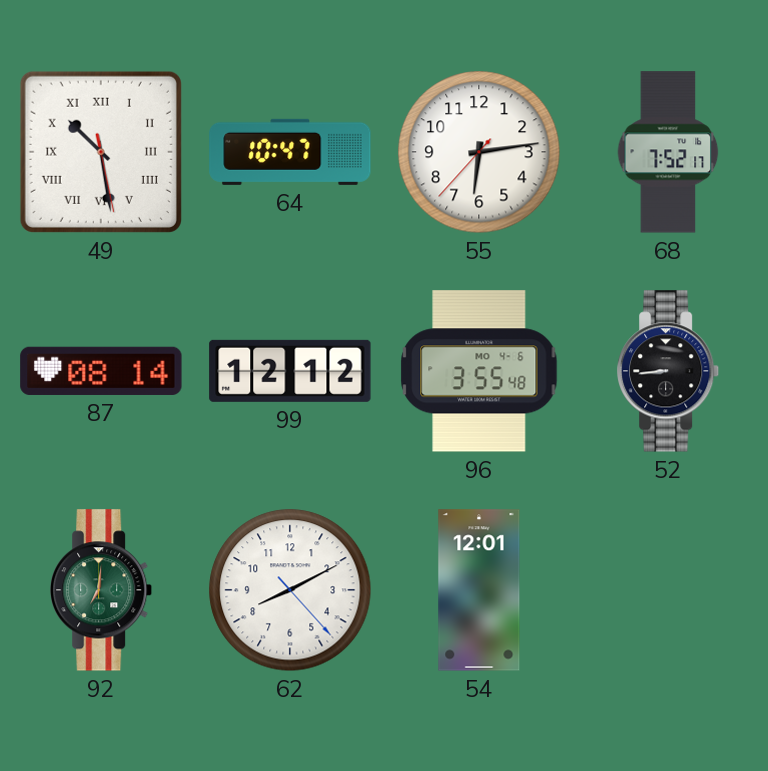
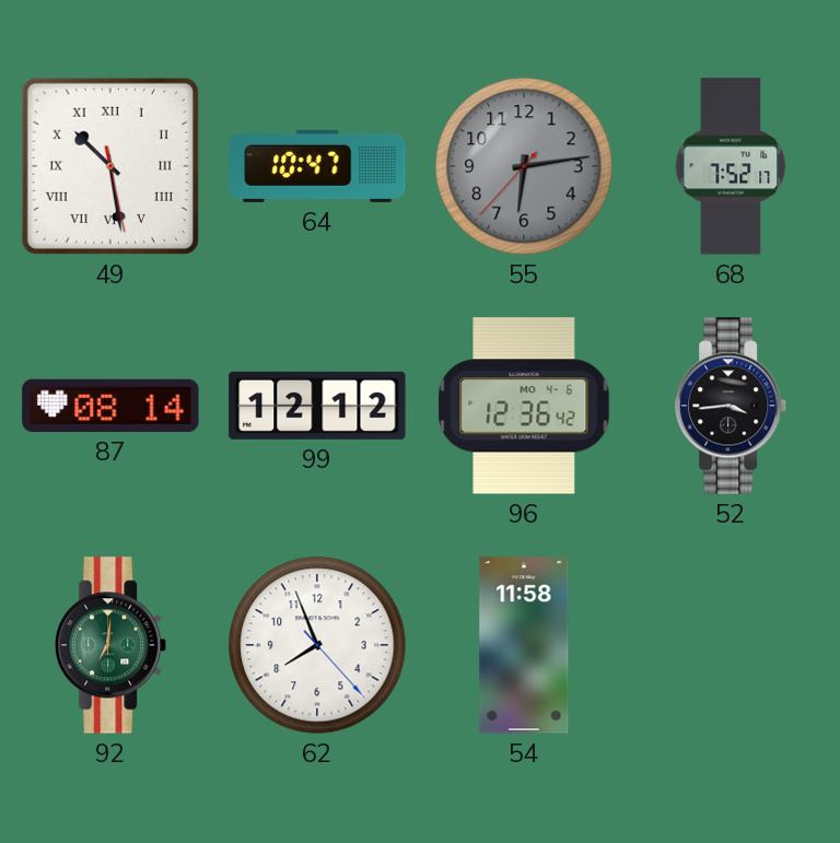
55 dial: white -> grey (524, 166)
96: 3:55 -> 12:36 (524, 406)
52: 8:44 -> 3:44 (732, 406)
62: 8:10 -> 7:56 (317, 645)
54: 12:01 -> 11:58 (524, 645)
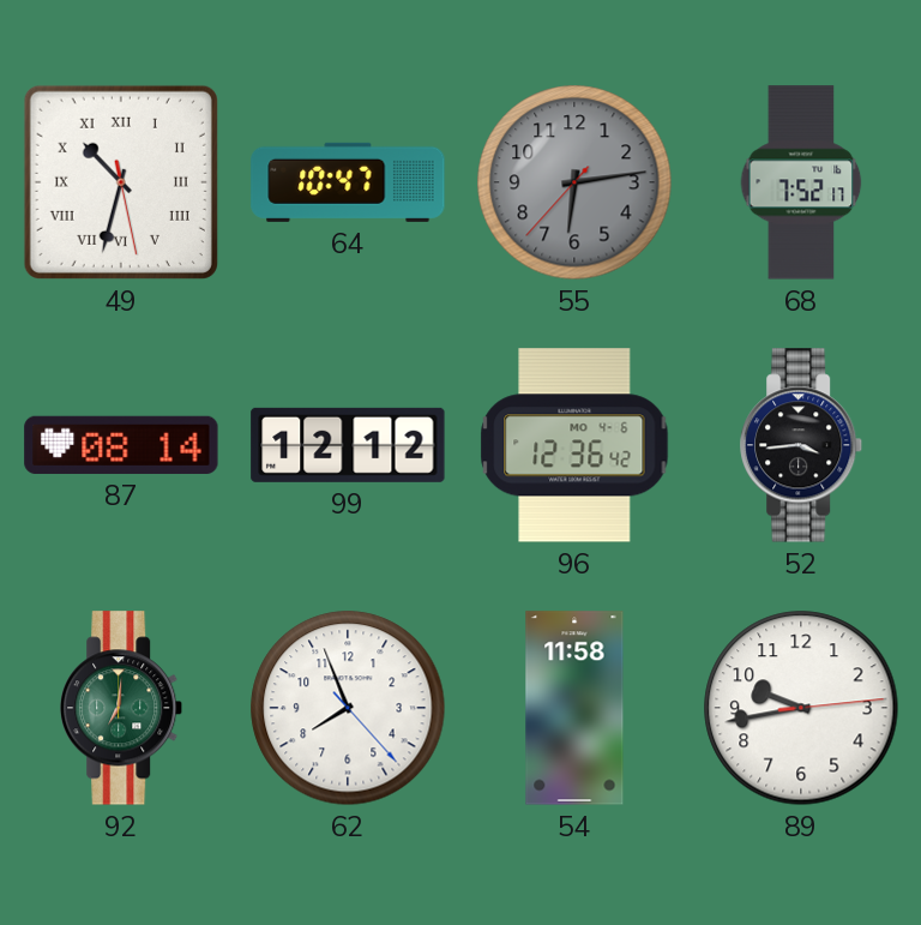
49: 10:28 -> 10:32 (121, 182)
89: none -> 9:43 (801, 708)
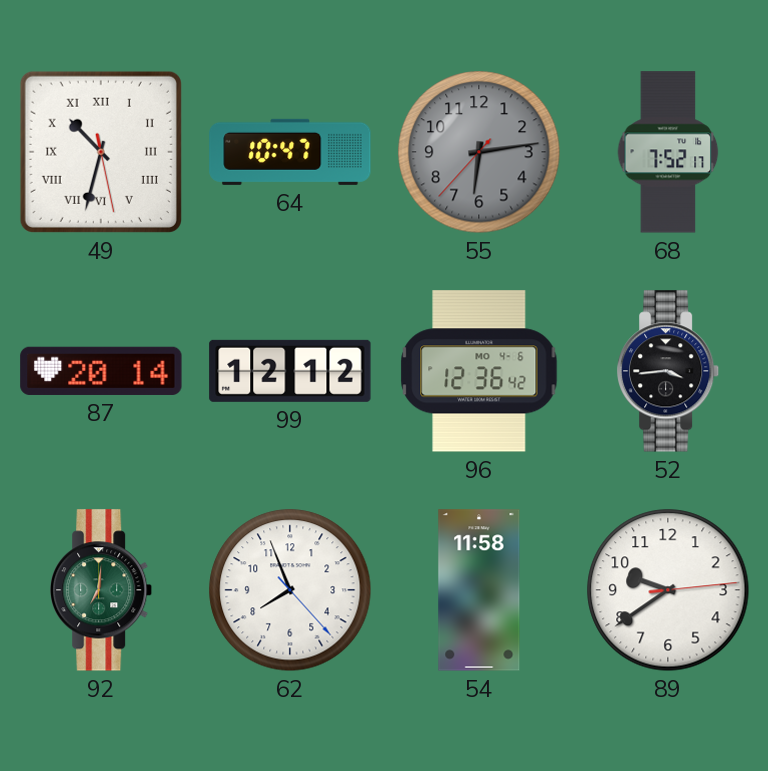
87: 08:14 -> 20:14 (101, 371)
89: 9:43 -> 9:39 (668, 590)
